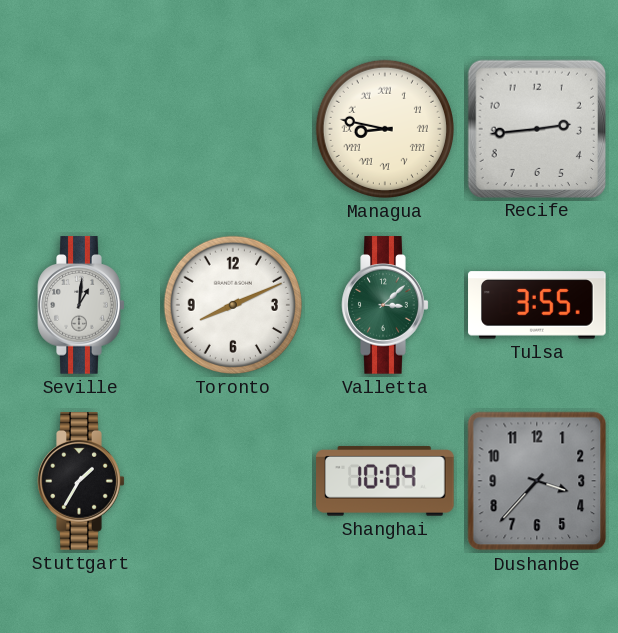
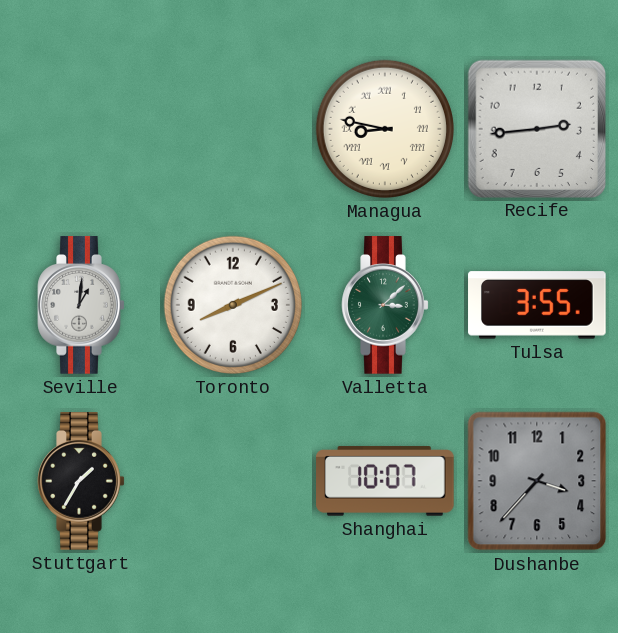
Shanghai: 10:04 -> 10:07 (385, 481)
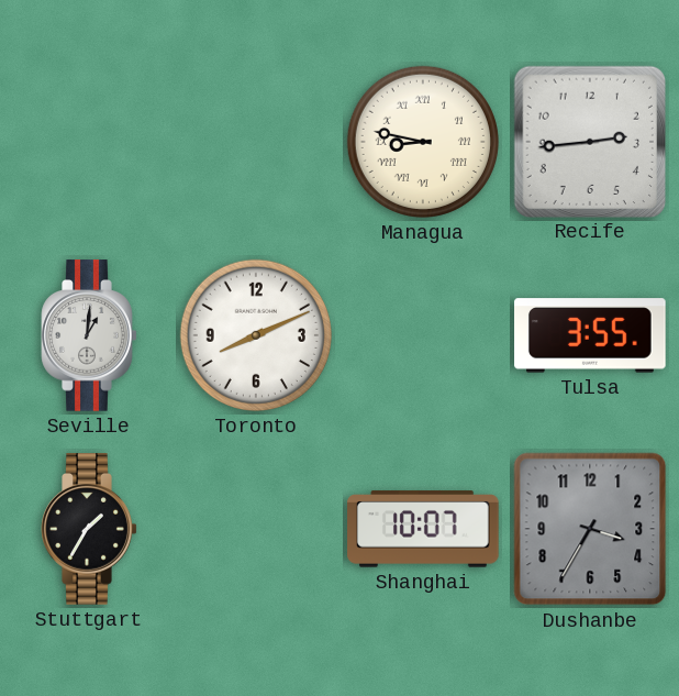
Valletta: 3:08 -> none (385, 305)
Dushanbe: 3:37 -> 3:35 (590, 529)
